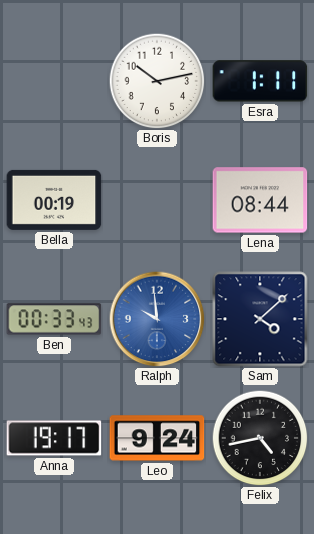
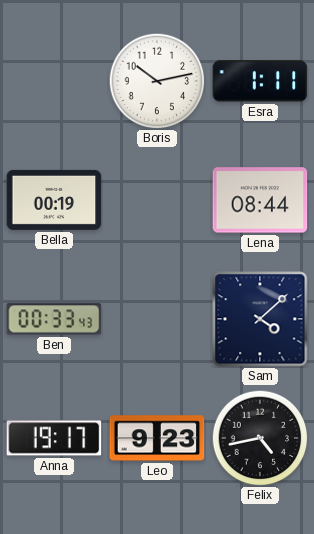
Ralph: 9:59 -> none (157, 319)
Leo: 9:24 -> 9:23 (157, 438)
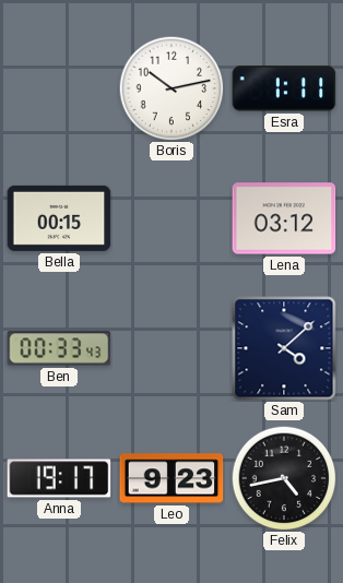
Bella: 00:19 -> 00:15 (59, 218)
Lena: 08:44 -> 03:12 (284, 218)
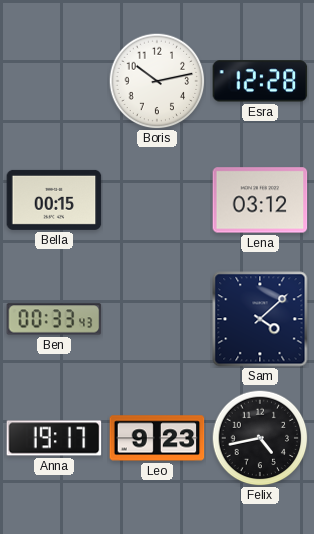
Esra: 1:11 -> 12:28 (260, 81)
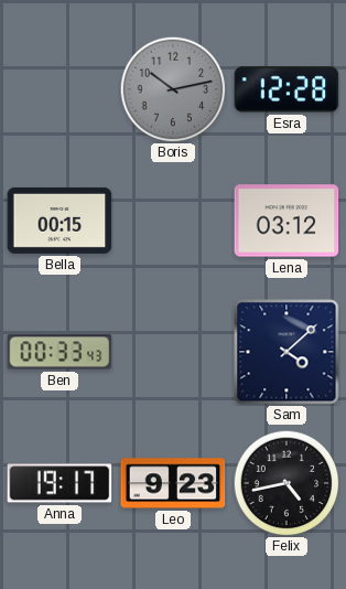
Boris dial: white -> grey (173, 89)
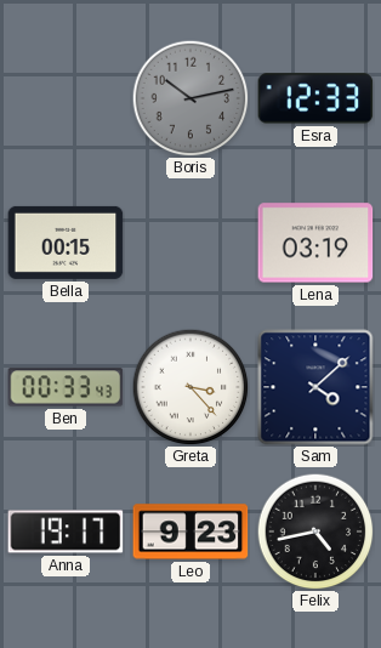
Esra: 12:28 -> 12:33 (315, 98)
Lena: 03:12 -> 03:19 (315, 243)
Greta: none -> 3:23 (190, 387)
